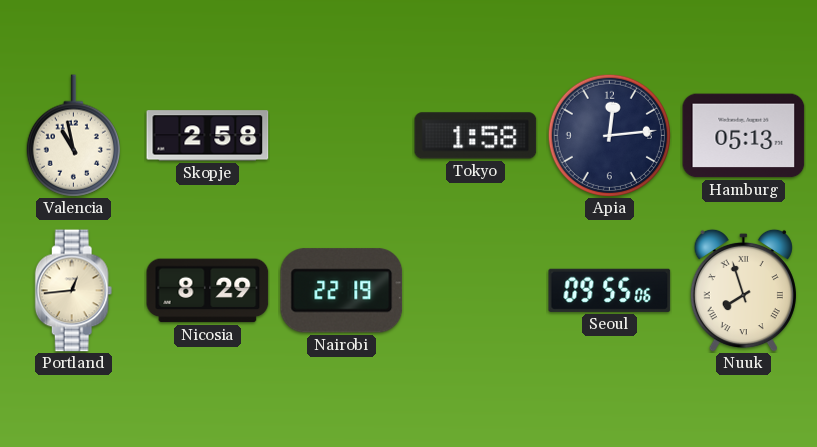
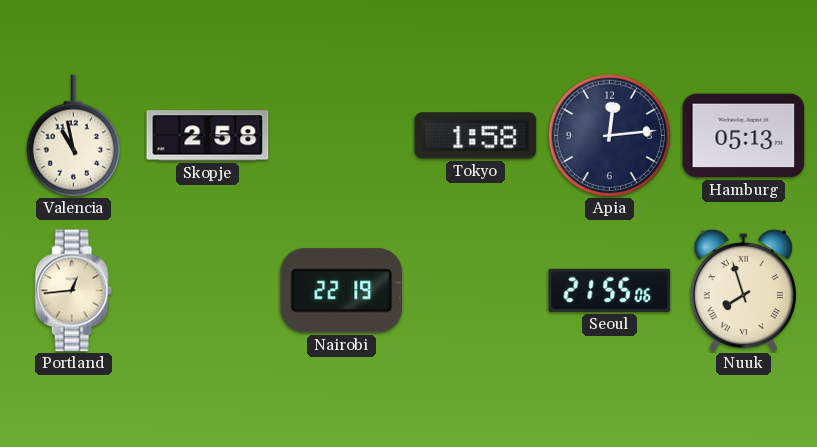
Nicosia: 8:29 -> none (208, 291)
Seoul: 09:55 -> 21:55 (610, 290)
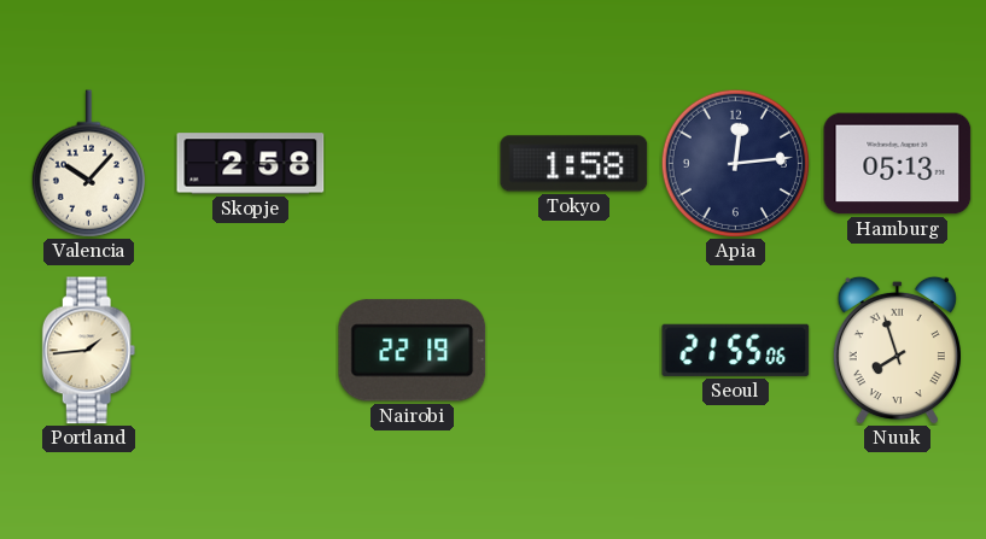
Valencia: 10:58 -> 10:07 (88, 164)
Portland: 12:44 -> 1:44 (89, 351)
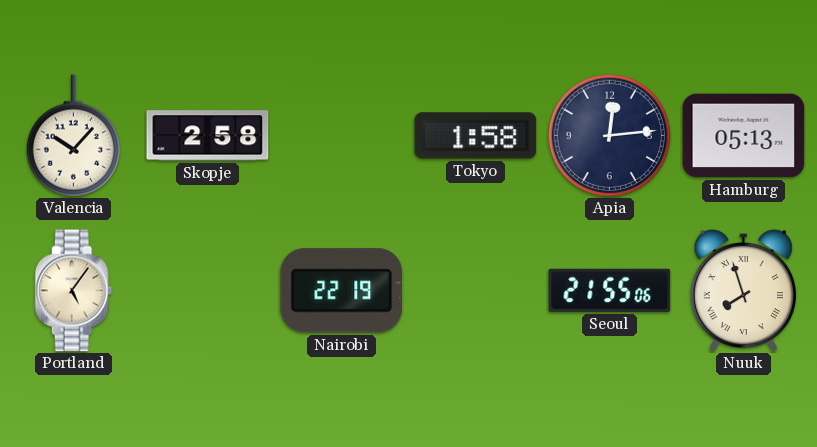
Portland: 1:44 -> 5:06 (74, 291)
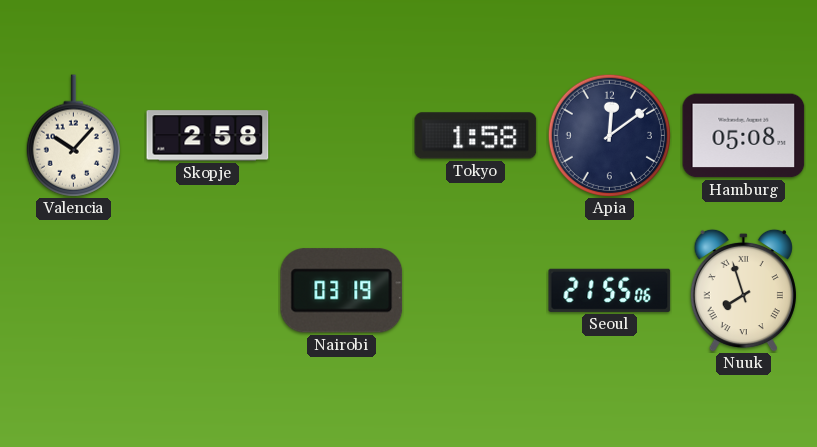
Apia: 12:14 -> 12:09 (609, 135)
Hamburg: 05:13 -> 05:08 (744, 136)
Portland: 5:06 -> none (74, 291)
Nairobi: 22:19 -> 03:19 (342, 291)
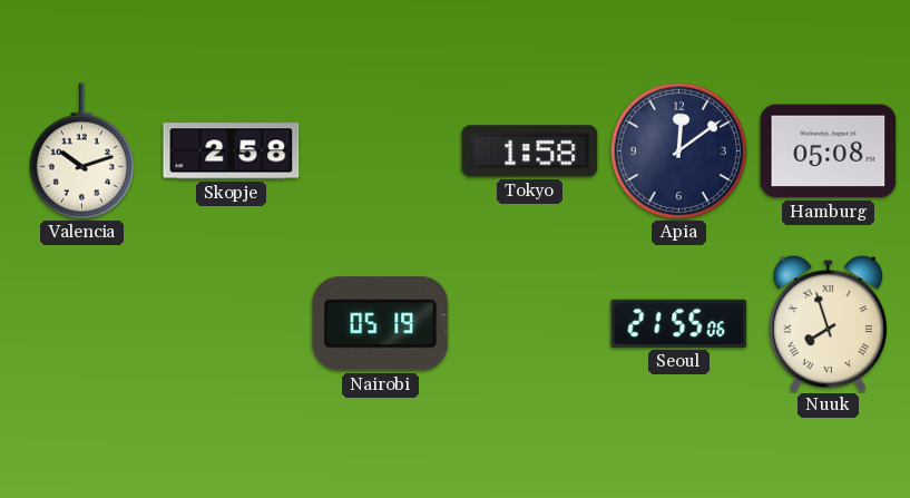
Valencia: 10:07 -> 10:12 (81, 152)
Nairobi: 03:19 -> 05:19 (381, 324)
